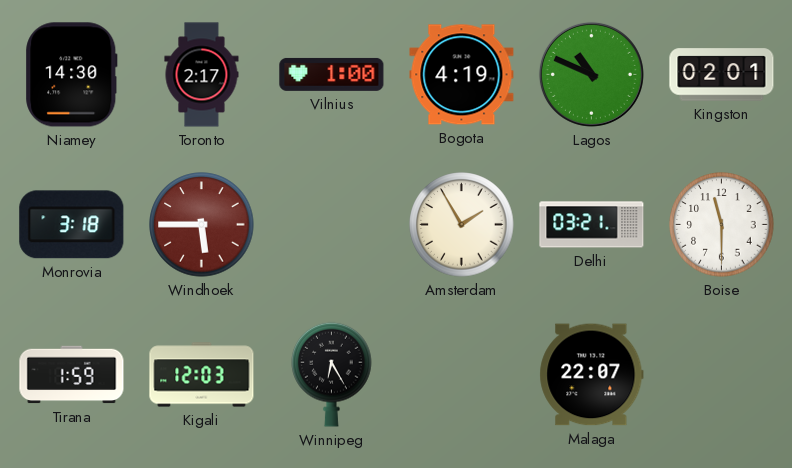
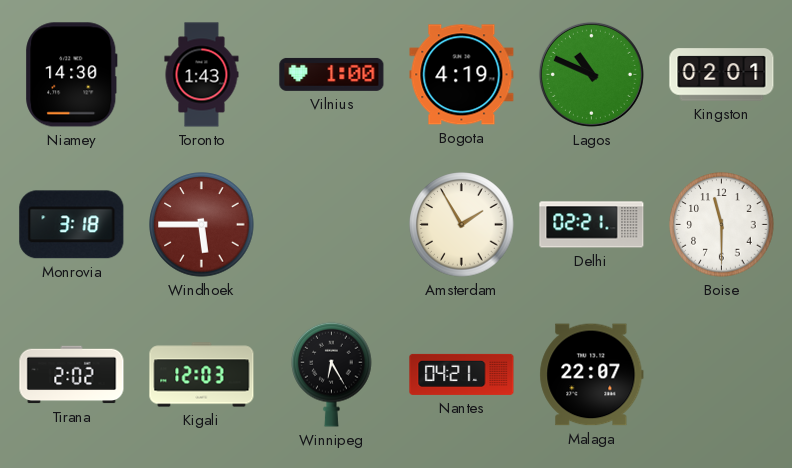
Toronto: 2:17 -> 1:43 (202, 75)
Delhi: 03:21 -> 02:21 (592, 225)
Tirana: 1:59 -> 2:02 (72, 375)
Nantes: none -> 04:21 (462, 374)
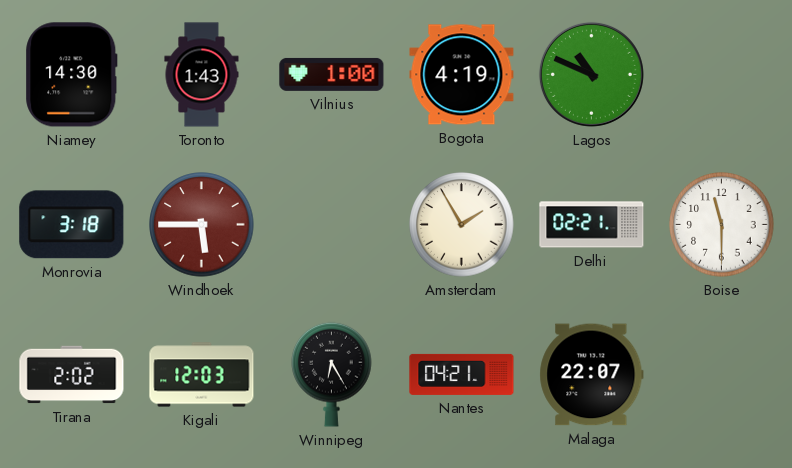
Kingston: 02:01 -> none (722, 75)
